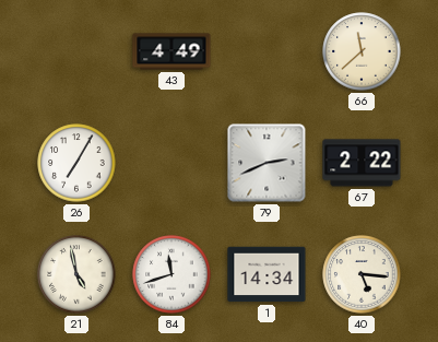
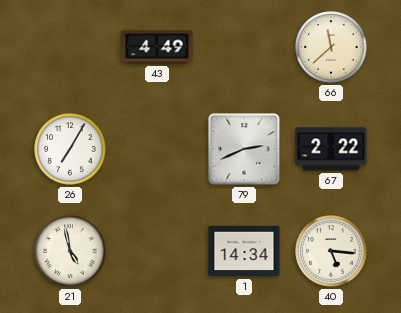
84: 11:42 -> none (171, 274)
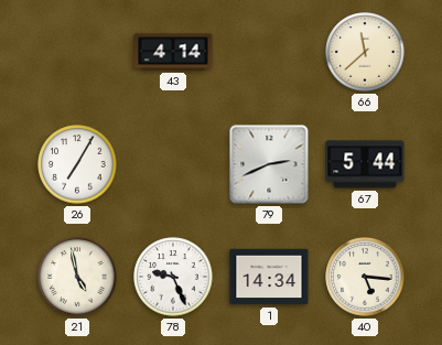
43: 4:49 -> 4:14 (173, 52)
67: 2:22 -> 5:44 (365, 164)
78: none -> 9:26 (173, 277)
